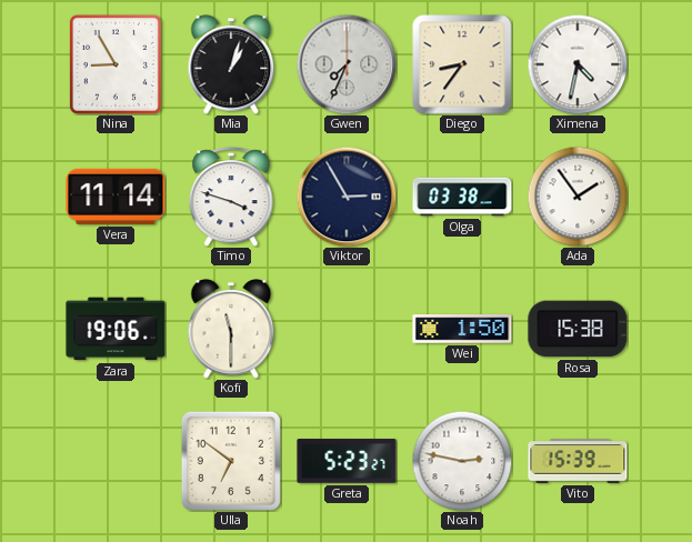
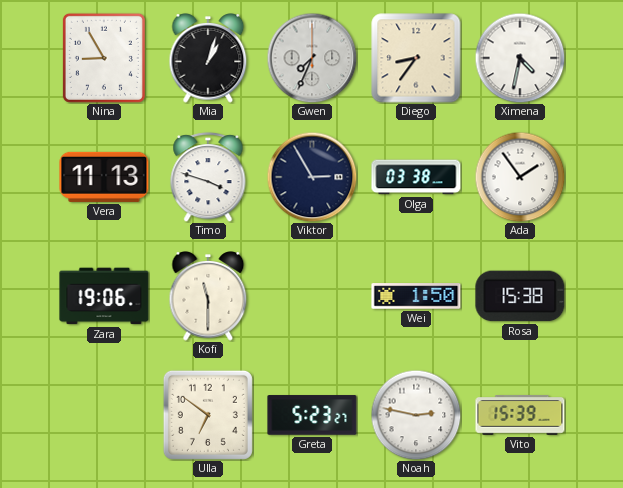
Vera: 11:14 -> 11:13 (104, 177)
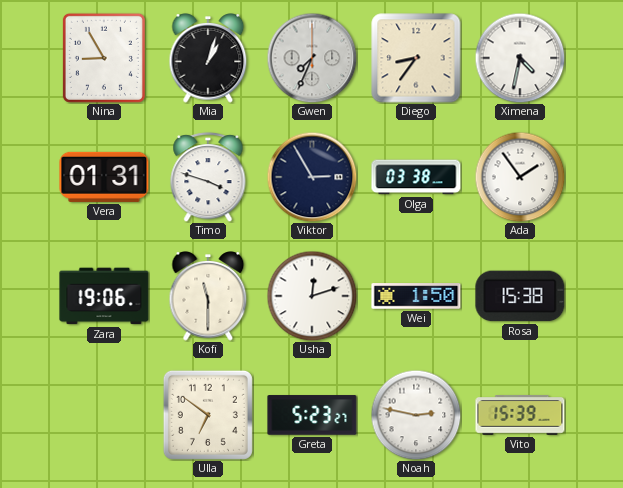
Vera: 11:13 -> 01:31 (104, 177)
Usha: none -> 12:12 (312, 296)
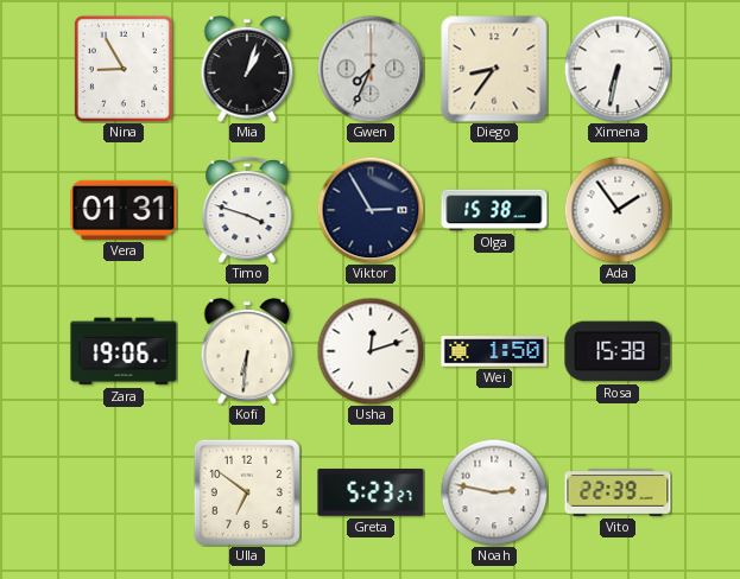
Ximena: 4:32 -> 6:32 (618, 69)
Olga: 03:38 -> 15:38 (494, 210)
Kofi: 11:30 -> 6:31 (247, 351)
Vito: 15:39 -> 22:39 (618, 492)
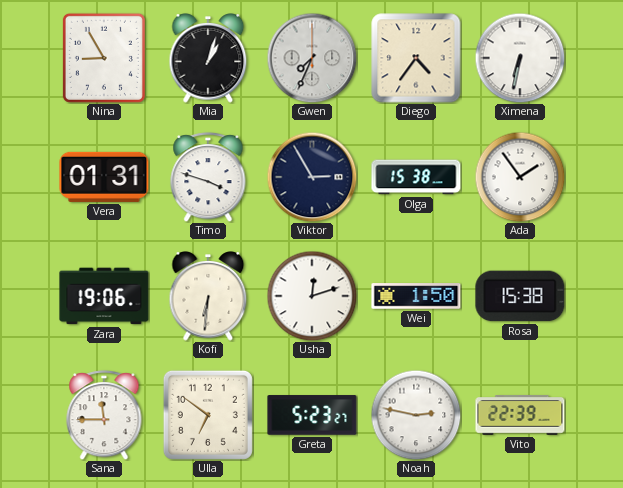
Diego: 8:36 -> 4:36 (416, 58)
Sana: none -> 11:45 (104, 415)
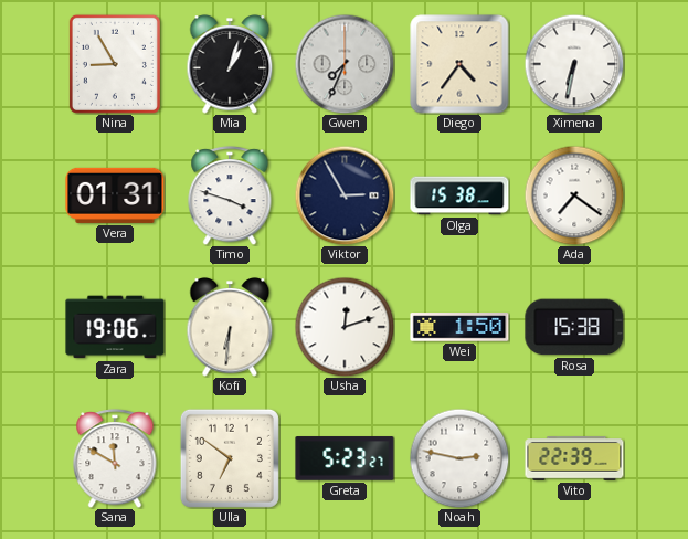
Ada: 1:54 -> 7:21 (574, 195)
Sana: 11:45 -> 11:50 (115, 458)
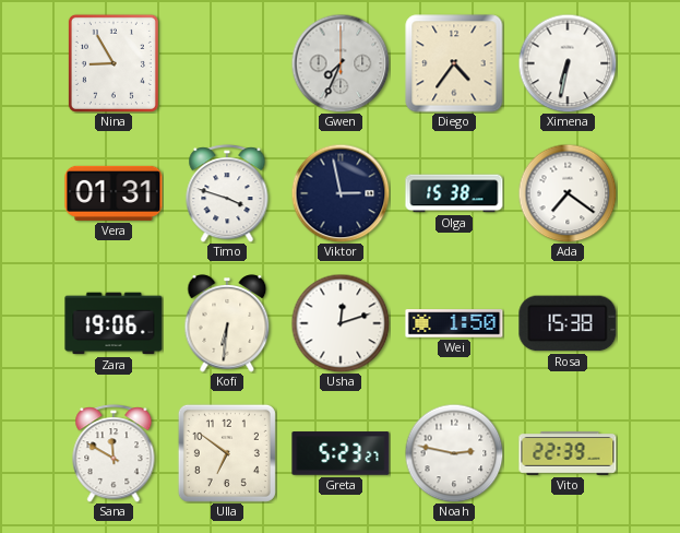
Mia: 1:03 -> none (230, 64)
Viktor: 2:55 -> 2:58 (341, 193)
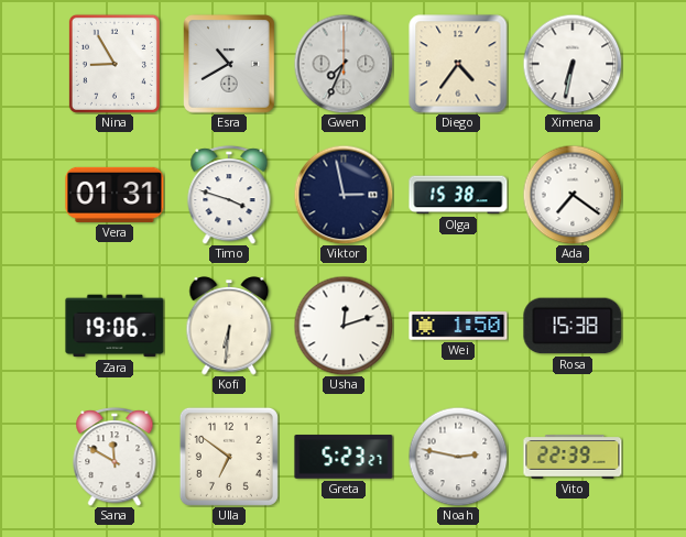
Esra: none -> 10:40 (229, 64)
